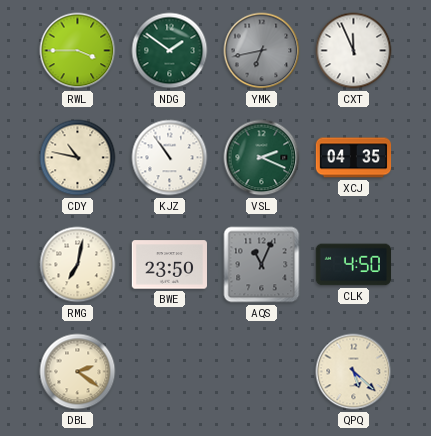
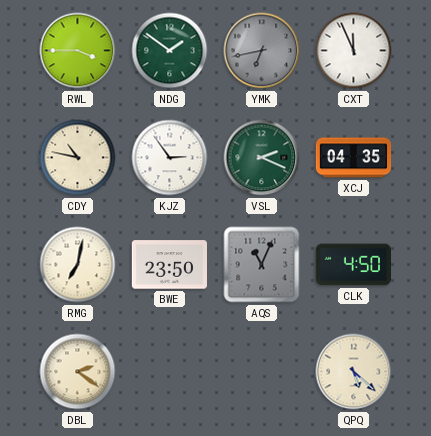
KJZ: 10:54 -> 2:54 (170, 158)
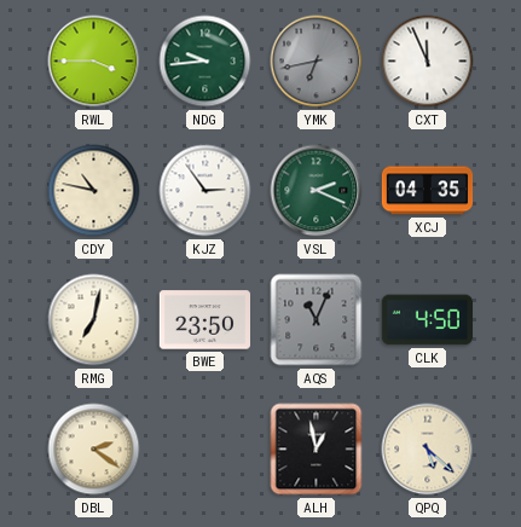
NDG: 1:51 -> 9:44 (205, 62)
ALH: none -> 12:58 (317, 450)
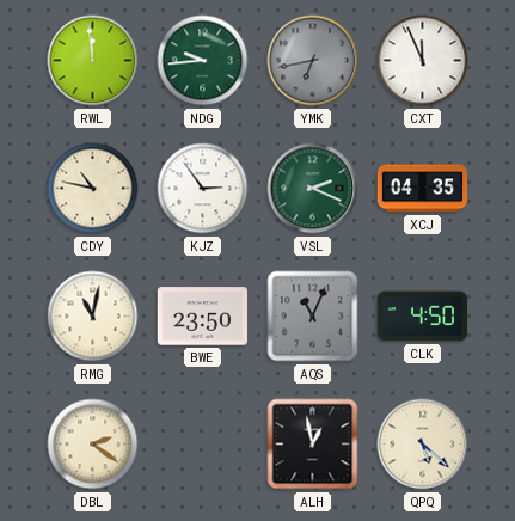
RWL: 3:45 -> 11:59 (93, 61)
RMG: 7:02 -> 11:02 (93, 317)
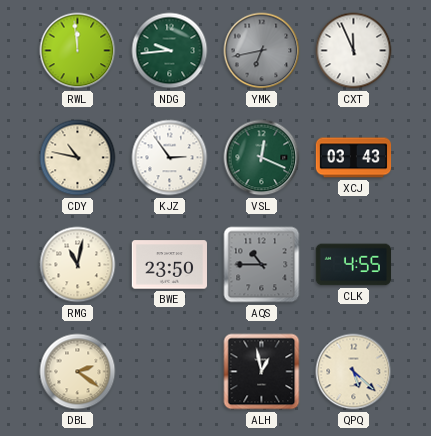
VSL: 2:19 -> 12:19 (262, 158)
XCJ: 04:35 -> 03:43 (354, 158)
AQS: 11:04 -> 10:45 (262, 265)
CLK: 4:50 -> 4:55 (353, 265)
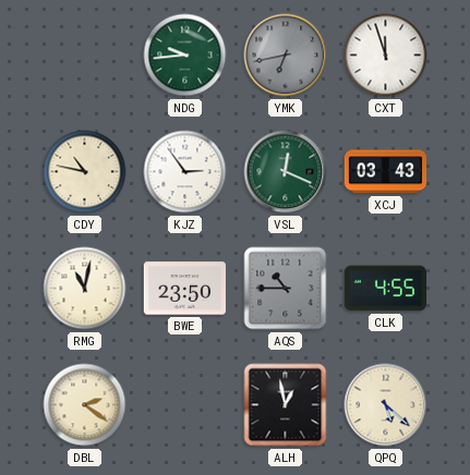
RWL: 11:59 -> none (78, 51)
CXT: 11:56 -> 11:57 (386, 56)
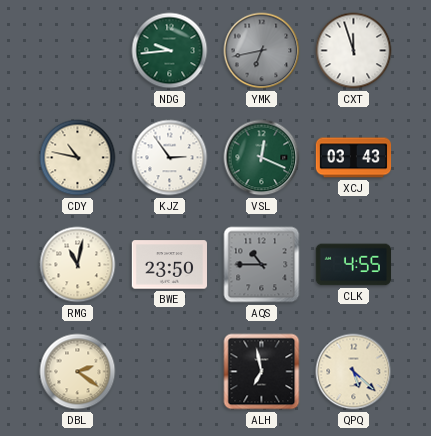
ALH: 12:58 -> 6:58 (262, 372)
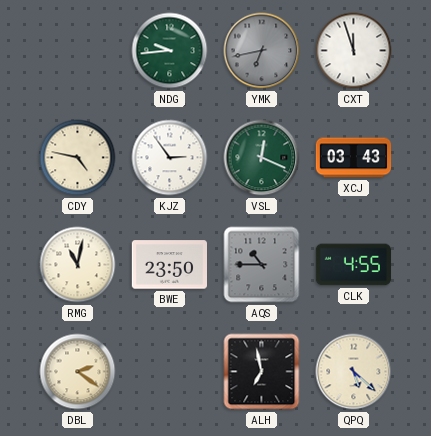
CDY: 10:47 -> 4:47 (78, 158)
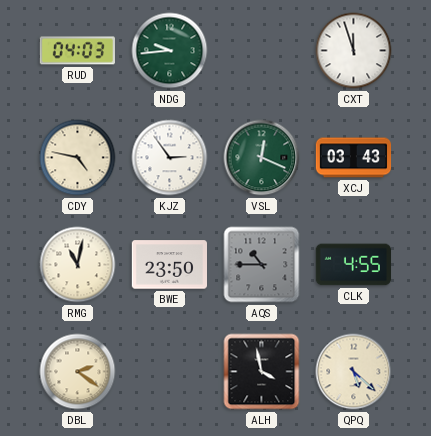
RUD: none -> 04:03 (77, 51)
YMK: 6:43 -> none (262, 51)
ALH: 6:58 -> 3:58 (262, 372)
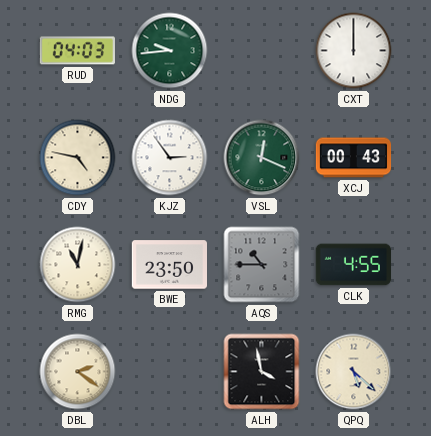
CXT: 11:57 -> 12:00 (354, 51)
XCJ: 03:43 -> 00:43 (354, 158)
